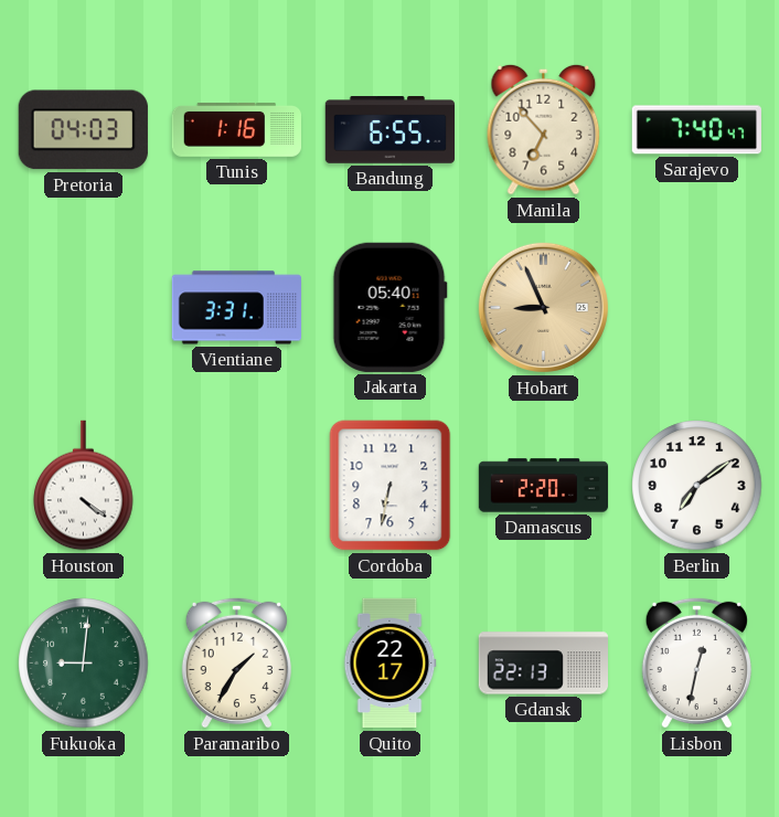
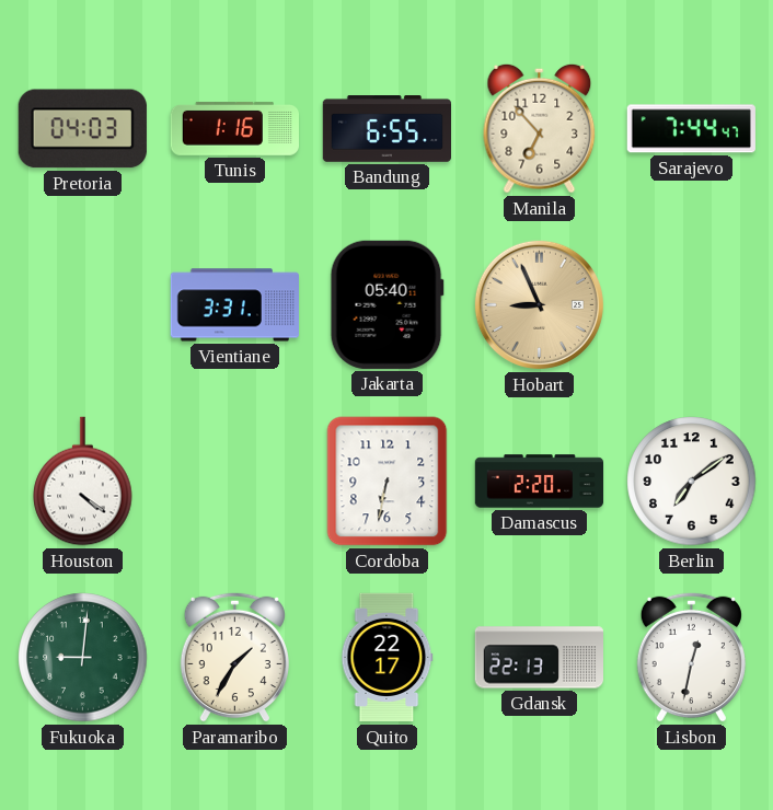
Sarajevo: 7:40 -> 7:44 (691, 129)
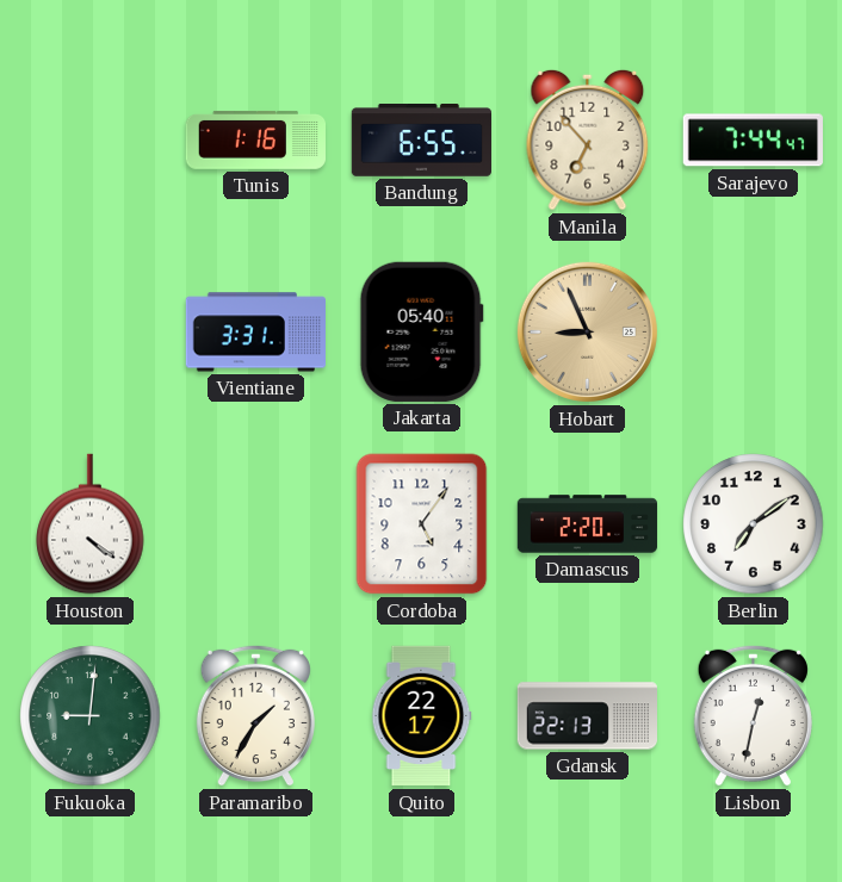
Pretoria: 04:03 -> none (82, 129)
Cordoba: 6:32 -> 5:06 (422, 524)
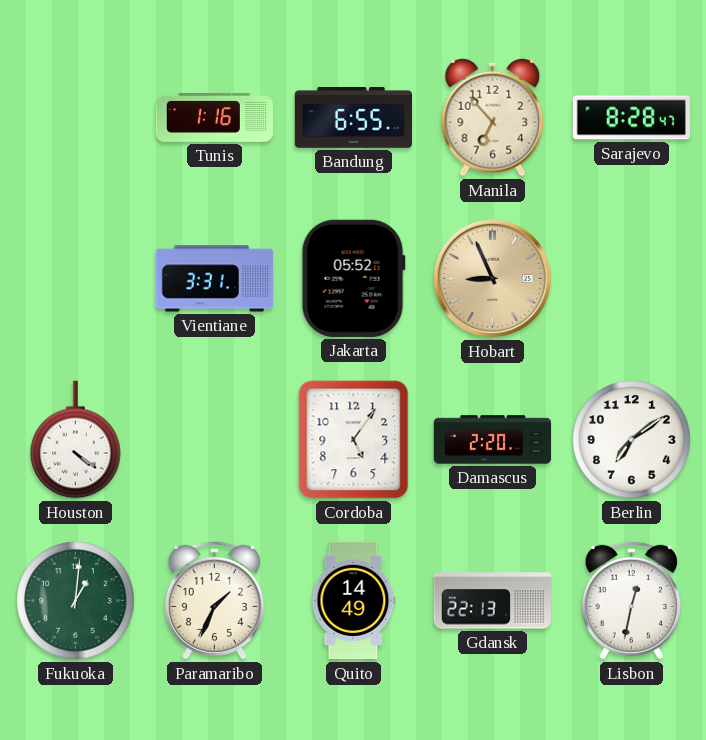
Sarajevo: 7:44 -> 8:28 (631, 118)
Jakarta: 05:40 -> 05:52 (353, 278)
Fukuoka: 9:01 -> 1:01 (76, 601)
Paramaribo: 1:35 -> 1:34 (214, 600)
Quito: 22:17 -> 14:49 (353, 601)
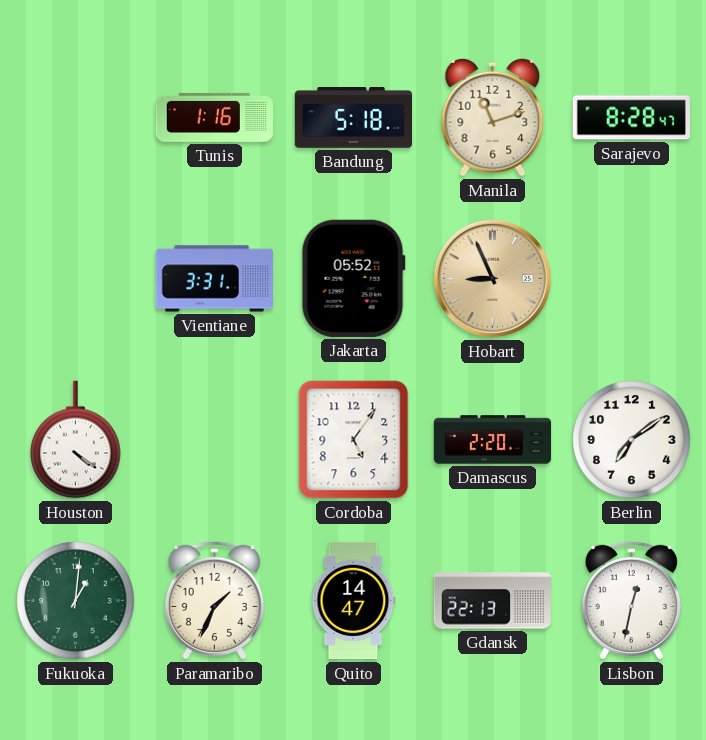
Bandung: 6:55 -> 5:18 (354, 118)
Manila: 6:53 -> 11:12 (493, 117)
Quito: 14:49 -> 14:47 (353, 601)
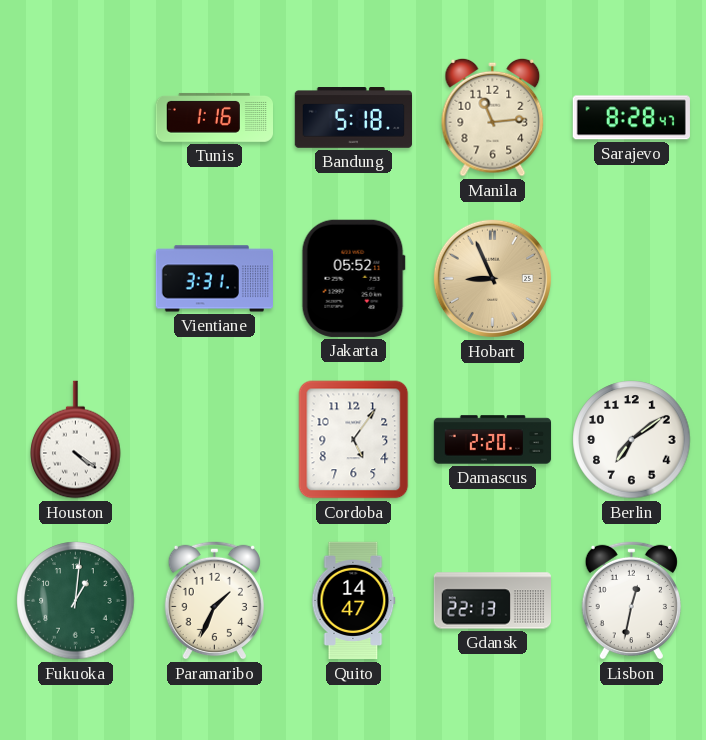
Manila: 11:12 -> 11:14 (493, 117)
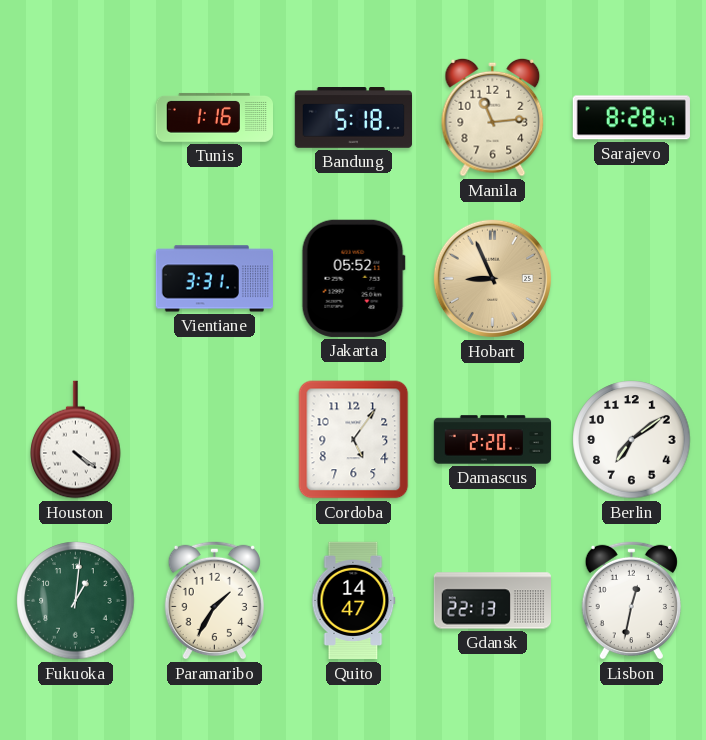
Paramaribo: 1:34 -> 1:35 (214, 600)
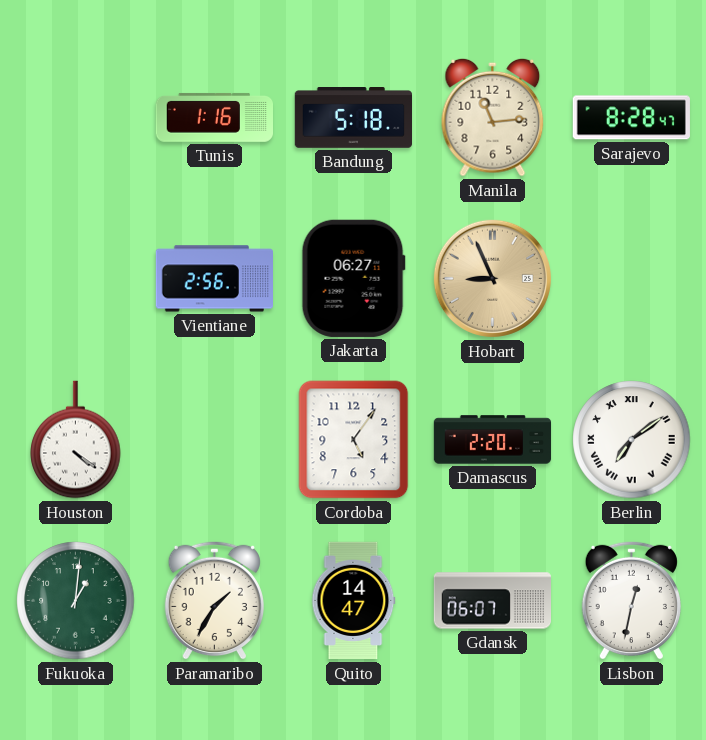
Vientiane: 3:31 -> 2:56 (214, 279)
Jakarta: 05:52 -> 06:27 (353, 278)
Berlin numerals: Arabic -> Roman (632, 440)
Gdansk: 22:13 -> 06:07 (492, 601)
